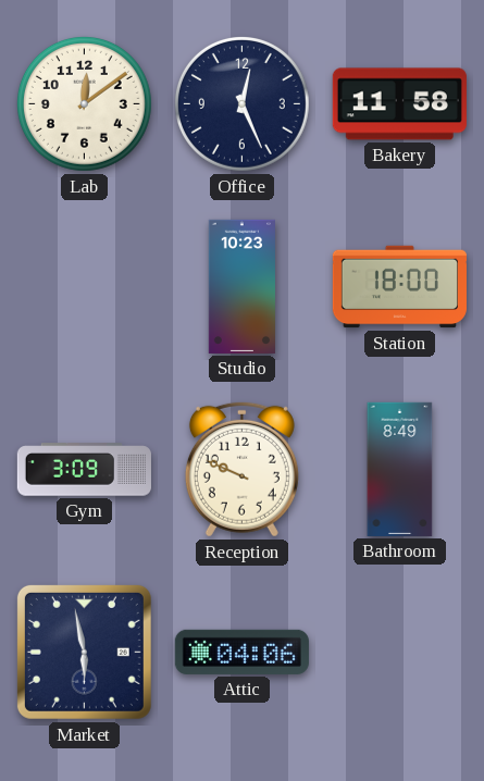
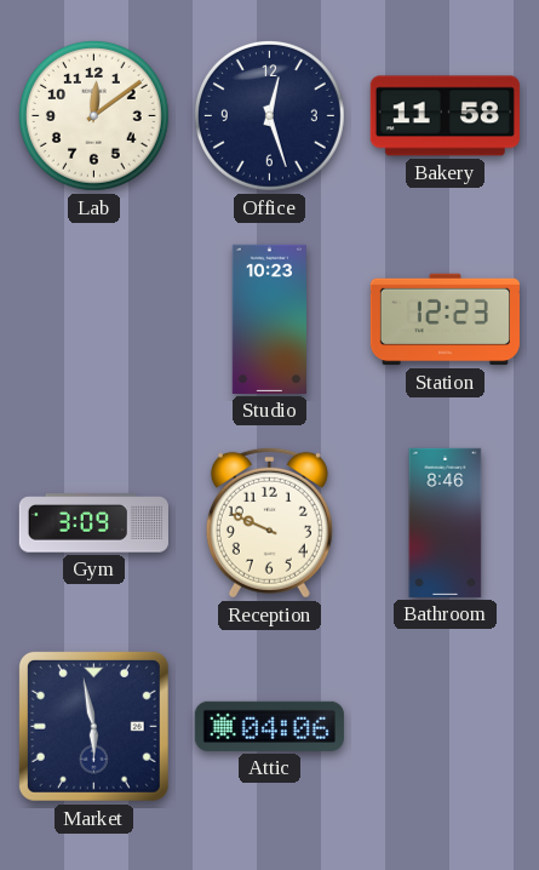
Office: 12:26 -> 12:27 (269, 115)
Station: 18:00 -> 12:23 (445, 320)
Bathroom: 8:49 -> 8:46 (446, 522)
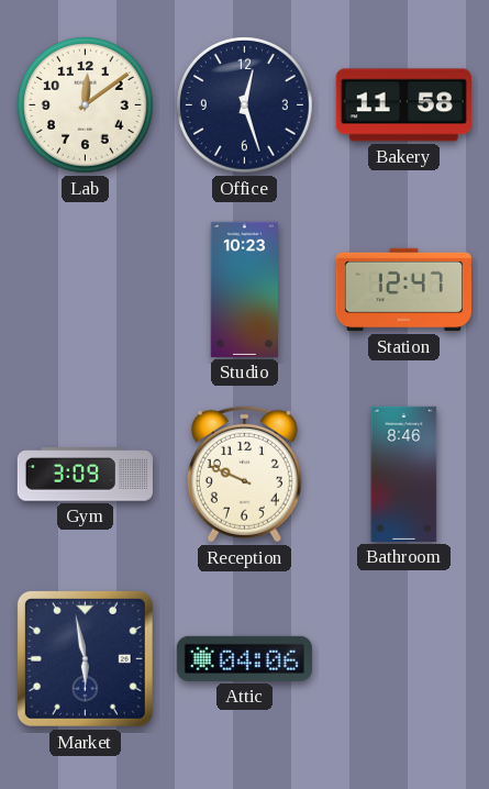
Station: 12:23 -> 12:47 (403, 290)
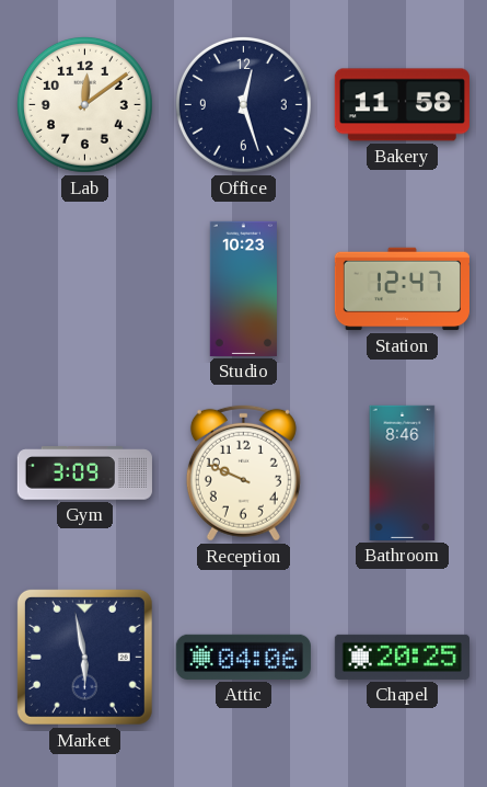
Chapel: none -> 20:25 (402, 657)
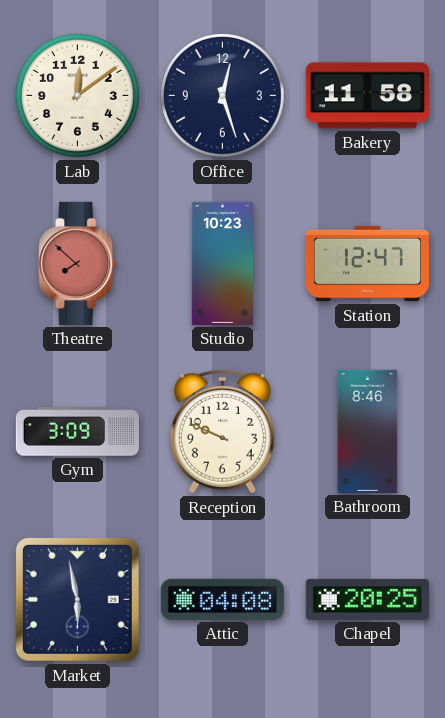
Theatre: none -> 7:52 (78, 263)
Attic: 04:06 -> 04:08 (222, 599)
